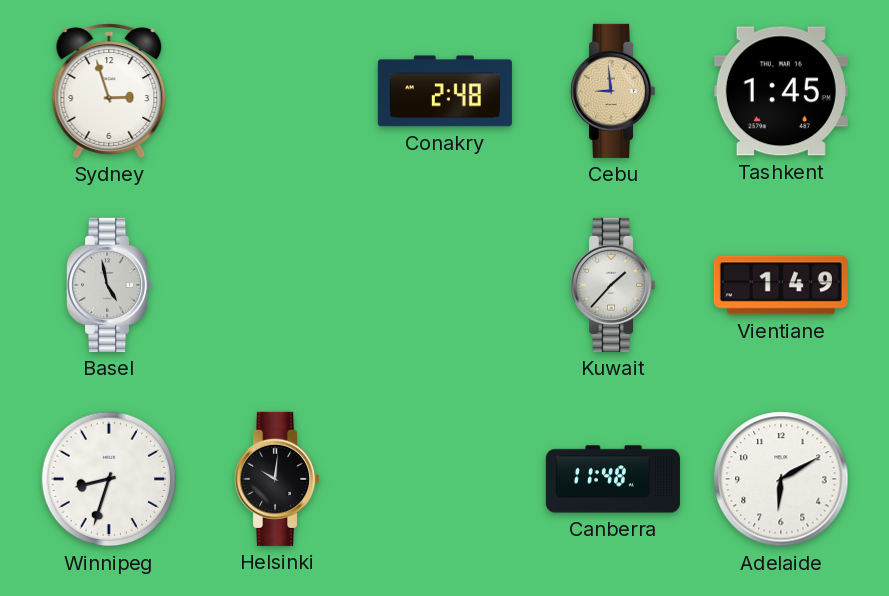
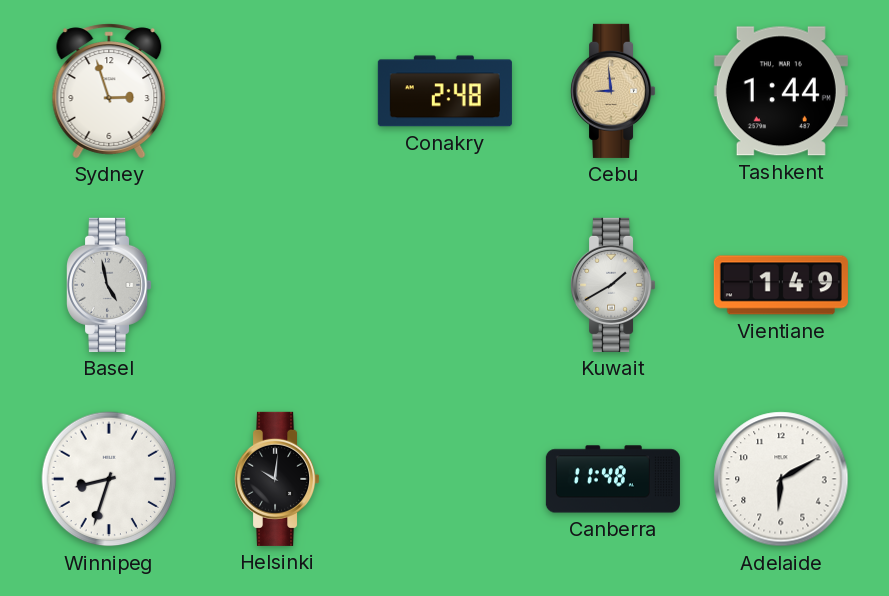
Tashkent: 1:45 -> 1:44 (781, 91)
Kuwait: 1:37 -> 1:40 (614, 285)
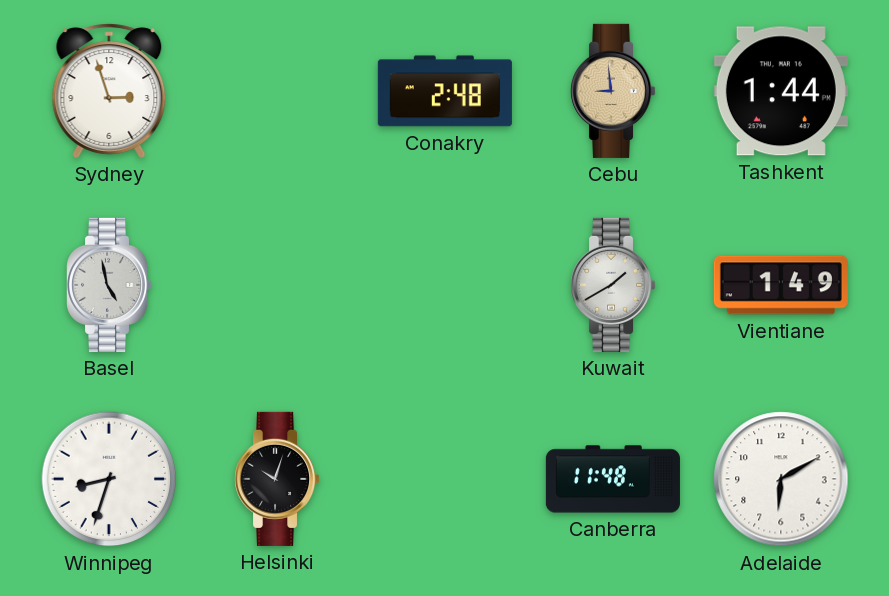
Helsinki: 10:01 -> 10:03 (278, 479)
